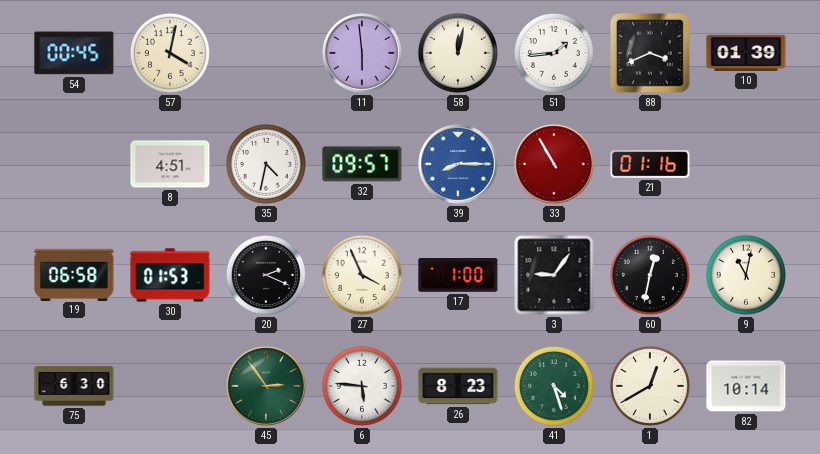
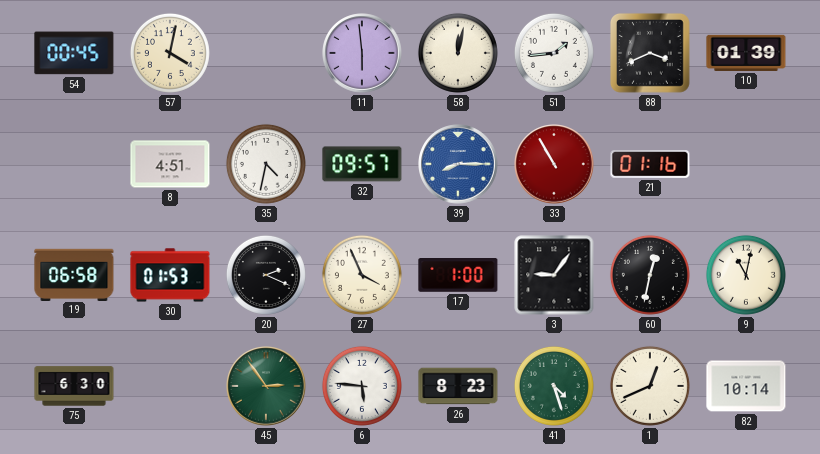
1: 12:40 -> 12:41 (650, 386)
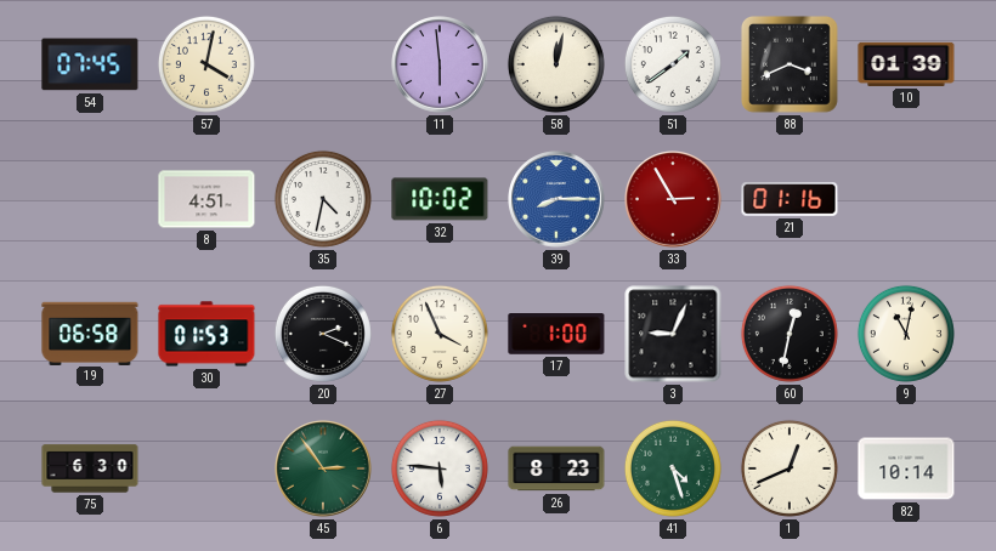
54: 00:45 -> 07:45 (90, 64)
51: 1:44 -> 1:39 (673, 64)
32: 09:57 -> 10:02 (440, 199)
33: 10:55 -> 2:55 (673, 199)
3: 9:06 -> 9:04 (673, 334)
